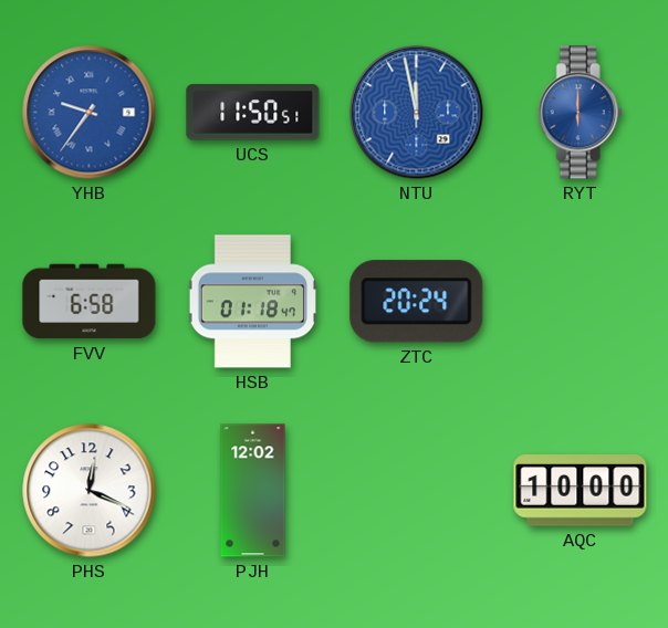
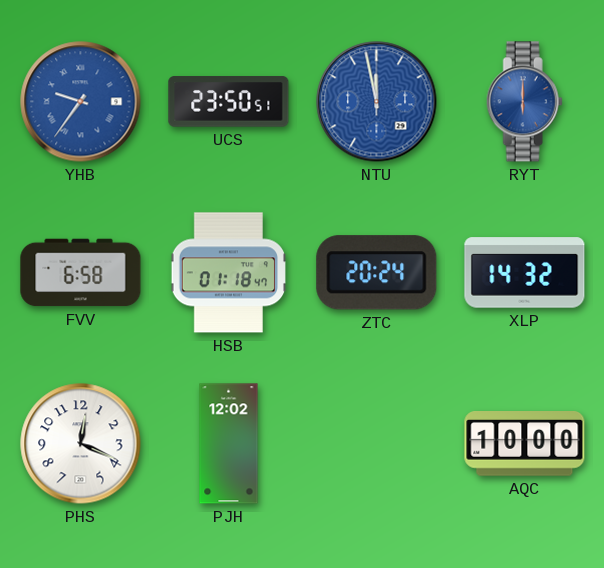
UCS: 11:50 -> 23:50 (229, 102)
XLP: none -> 14:32 (525, 273)
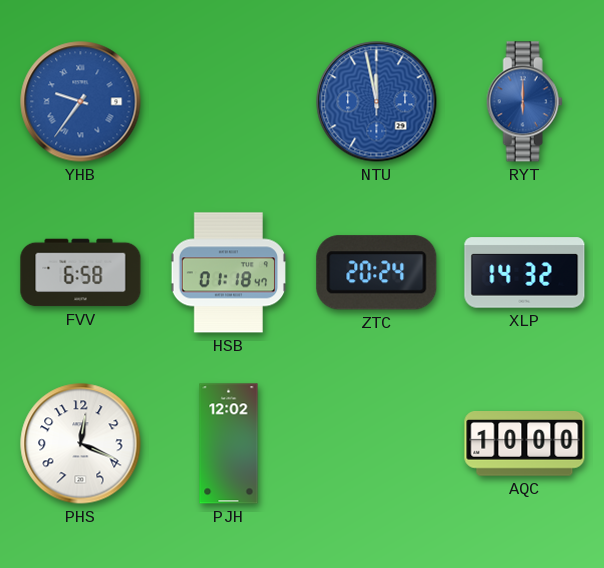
UCS: 23:50 -> none (229, 102)
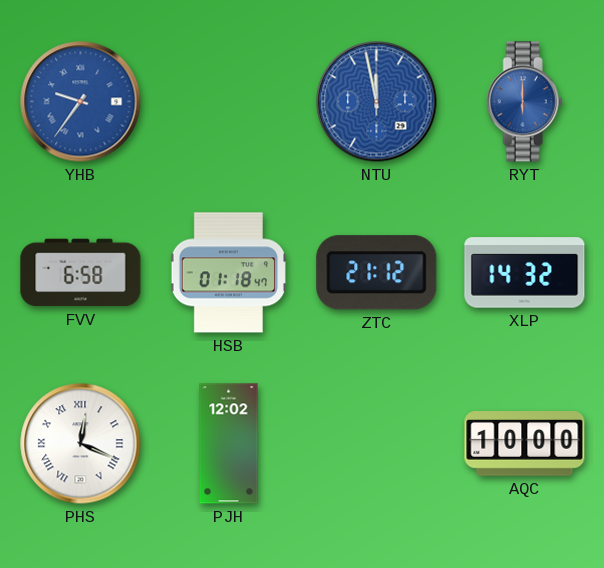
ZTC: 20:24 -> 21:12 (377, 273)
PHS numerals: Arabic -> Roman (81, 444)
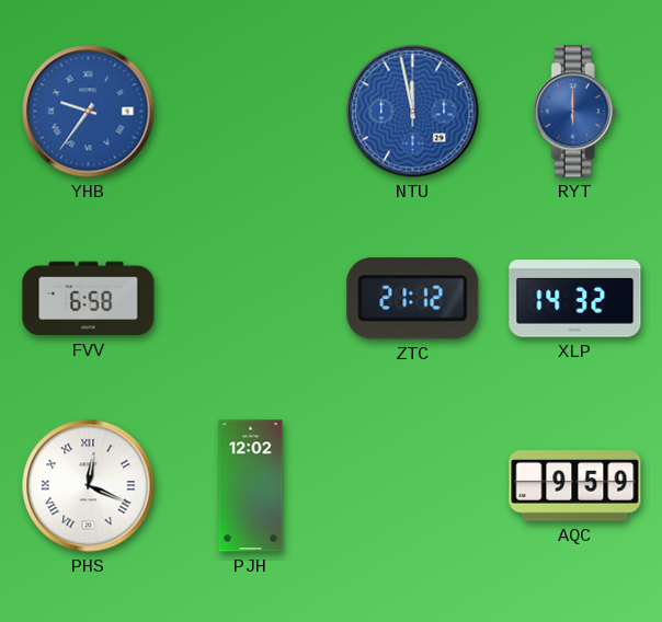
HSB: 01:18 -> none (228, 273)
AQC: 10:00 -> 9:59 (575, 486)
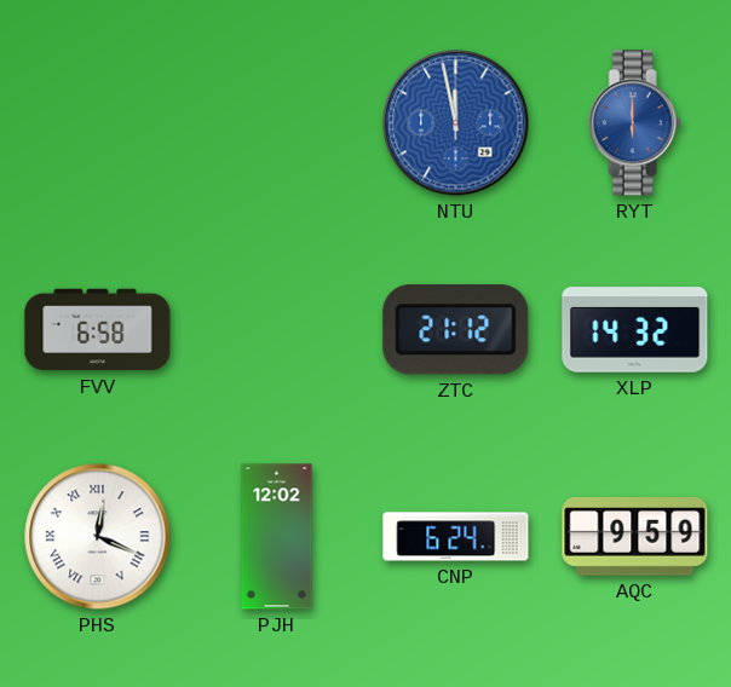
YHB: 9:36 -> none (89, 112)
CNP: none -> 6:24 (456, 537)
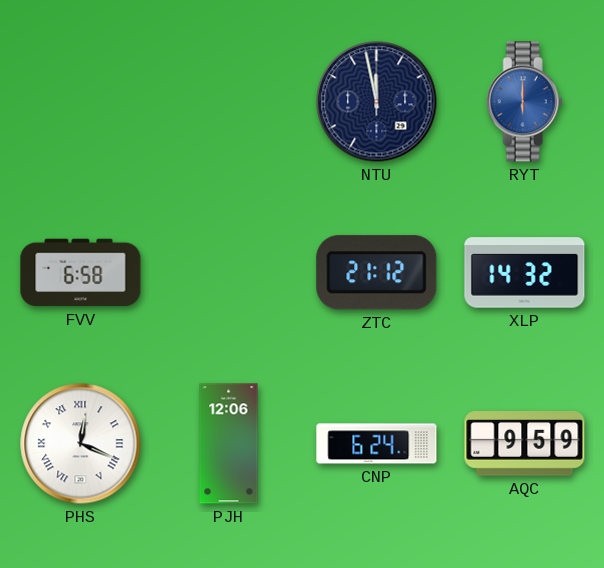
NTU dial: blue -> navy (377, 102)
PJH: 12:02 -> 12:06 (229, 444)
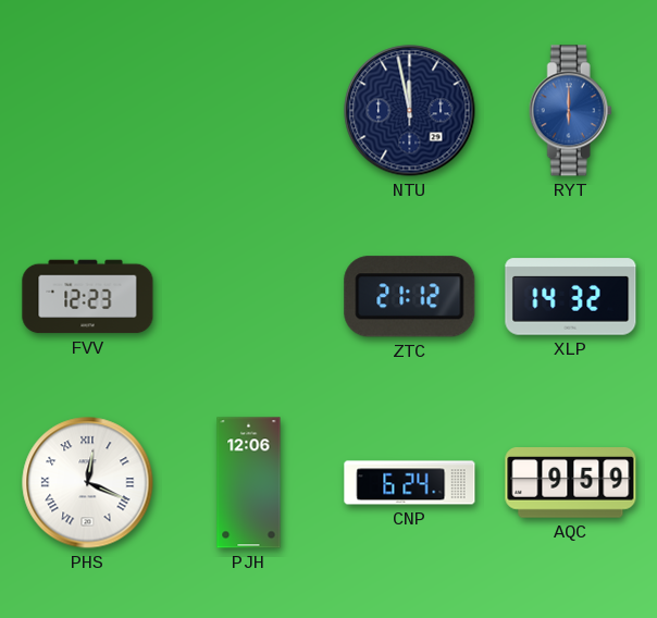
FVV: 6:58 -> 12:23 (88, 297)
